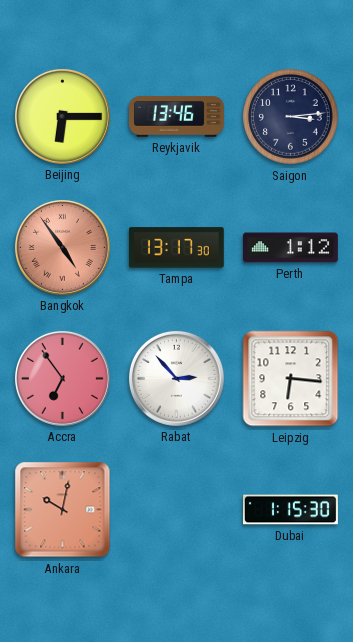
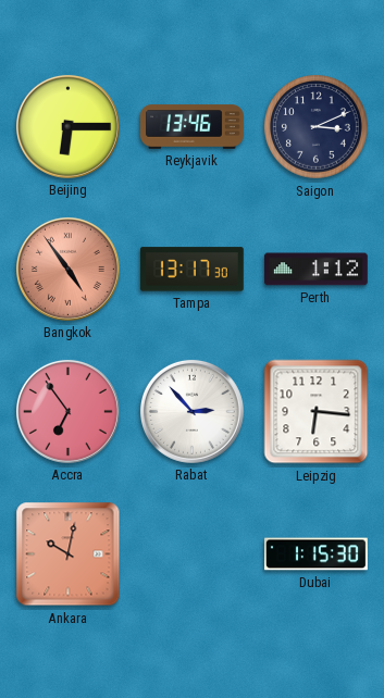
Saigon: 3:14 -> 3:11 (317, 127)
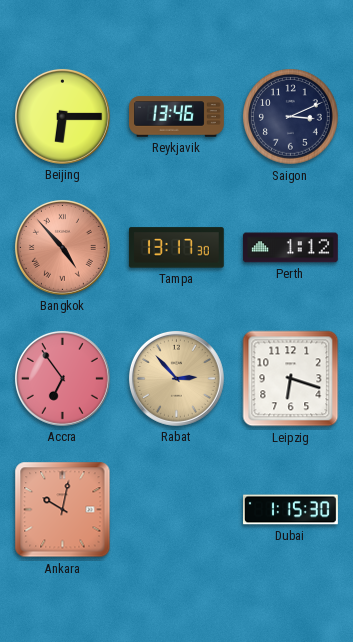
Bangkok: 4:54 -> 4:53 (62, 247)
Rabat dial: white -> champagne (176, 378)
Leipzig: 6:16 -> 6:18 (291, 379)
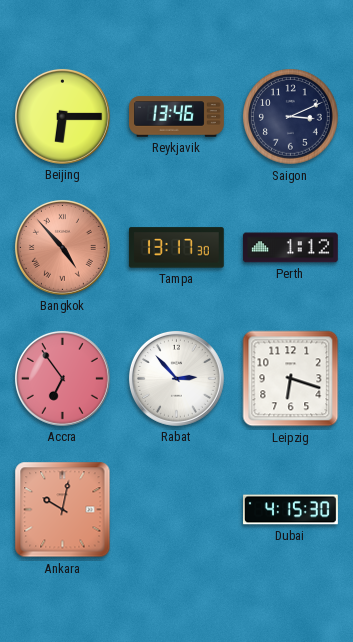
Rabat dial: champagne -> white (176, 378)
Dubai: 1:15 -> 4:15 (291, 510)
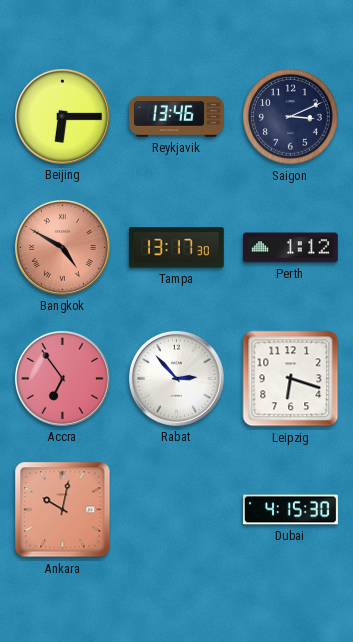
Bangkok: 4:53 -> 4:50 (62, 247)
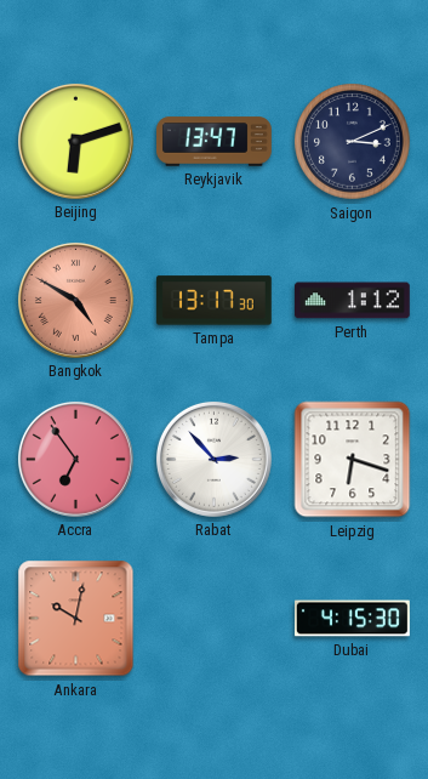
Beijing: 6:15 -> 6:12 (75, 141)
Reykjavik: 13:46 -> 13:47 (215, 142)
